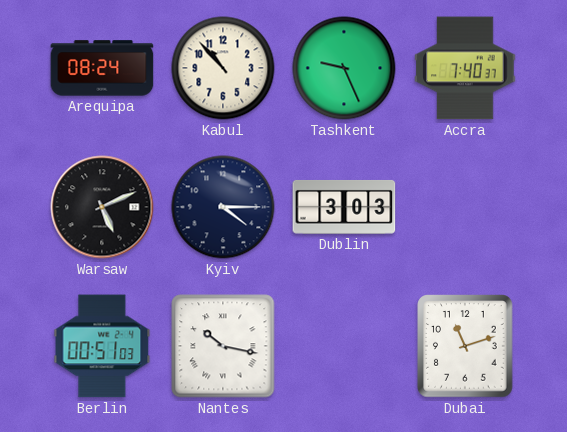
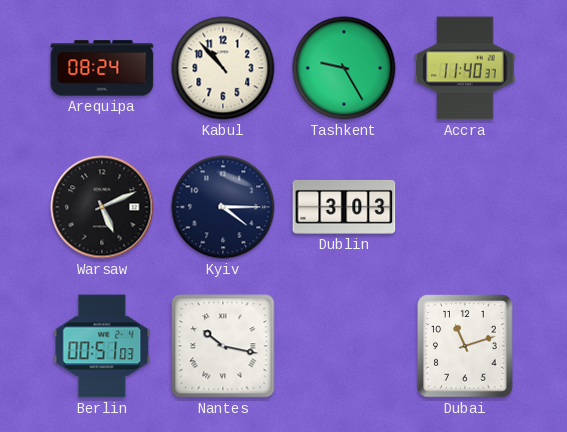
Tashkent: 9:26 -> 9:25 (344, 68)
Accra: 7:40 -> 11:40 (465, 68)
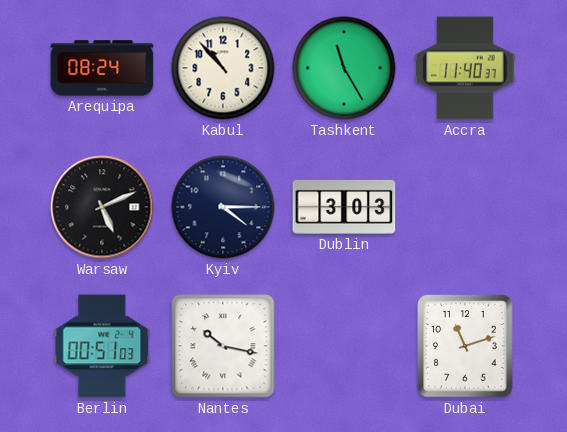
Tashkent: 9:25 -> 11:25 (344, 68)
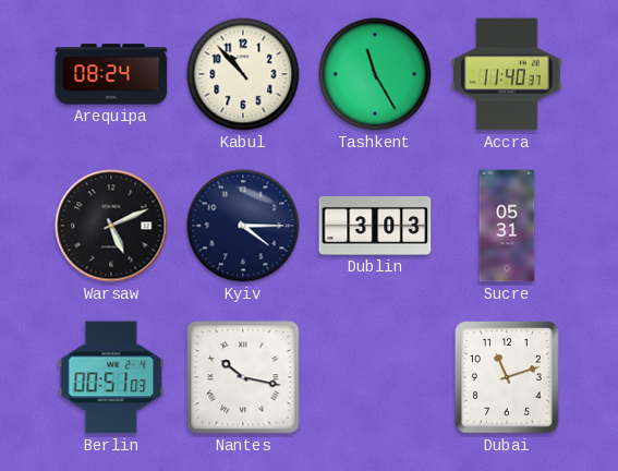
Sucre: none -> 05:31 (507, 226)
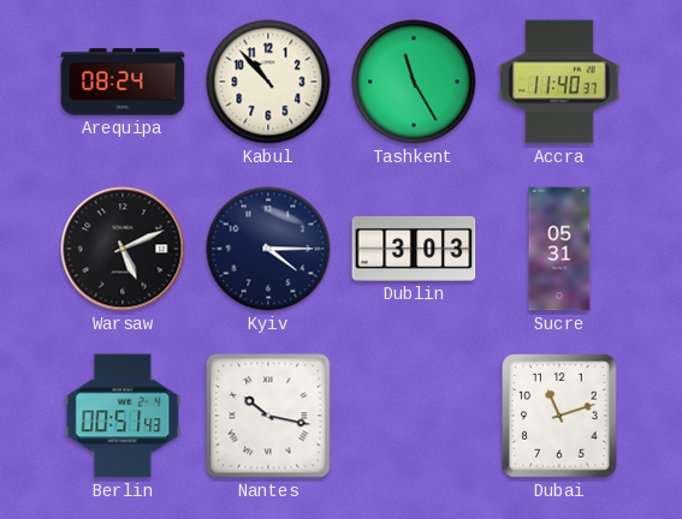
Berlin: 00:51:03 -> 00:51:43 (123, 416)
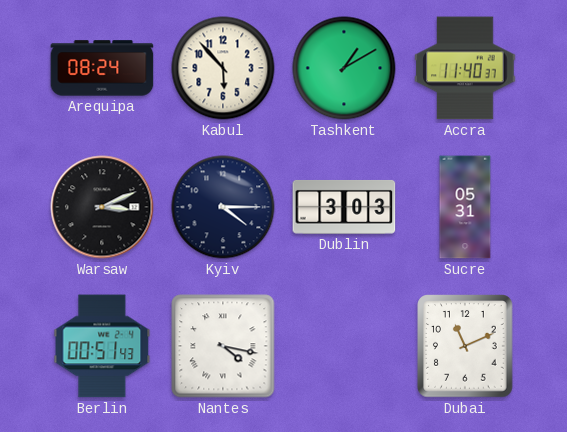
Kabul: 10:53 -> 5:53 (223, 68)
Tashkent: 11:25 -> 1:10 (344, 68)
Warsaw: 5:11 -> 3:11 (102, 207)
Nantes: 10:17 -> 4:17 (223, 346)
Dubai: 11:12 -> 11:11 (465, 346)
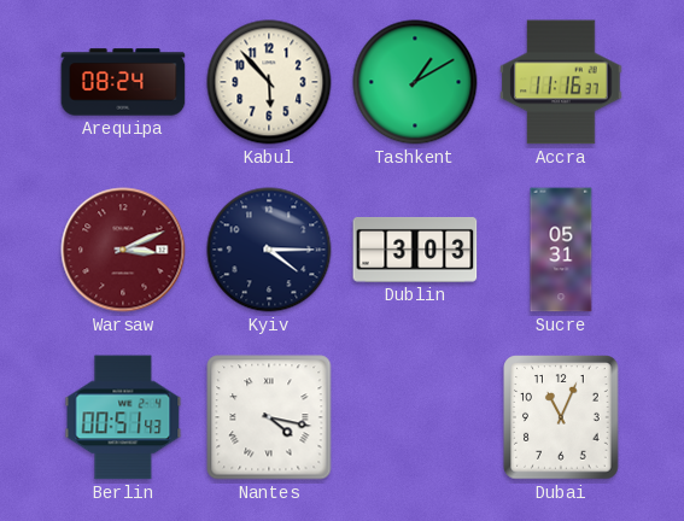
Accra: 11:40 -> 11:16 (561, 82)
Warsaw dial: black -> burgundy (123, 250)
Dubai: 11:11 -> 11:04 (561, 417)
